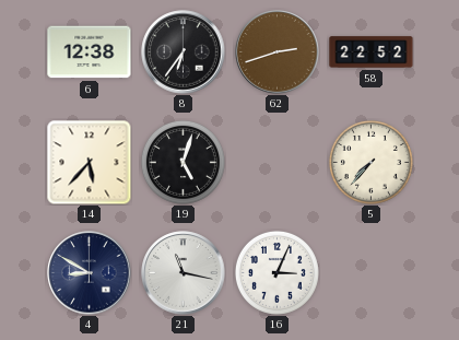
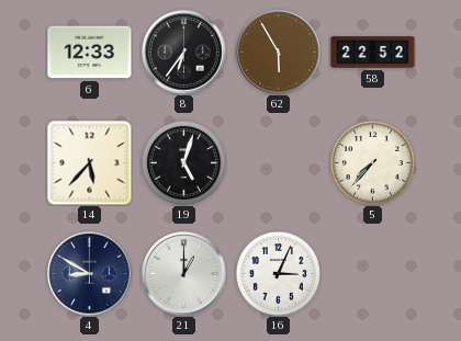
6: 12:38 -> 12:33 (90, 53)
62: 2:42 -> 5:55 (279, 53)
21: 11:17 -> 1:00 (184, 274)
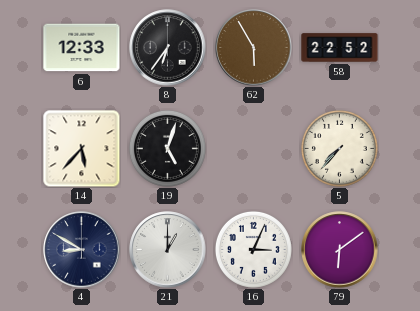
79: none -> 6:09 (340, 250)
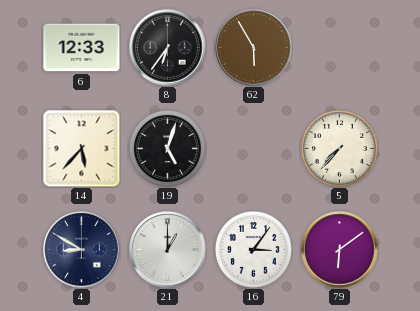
58: 22:52 -> none (340, 48)
16: 3:04 -> 3:06 (253, 249)
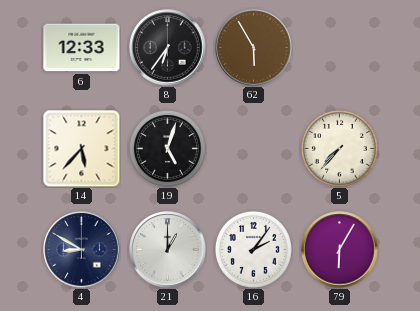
16: 3:06 -> 2:06 (253, 249)
79: 6:09 -> 6:05 (340, 250)
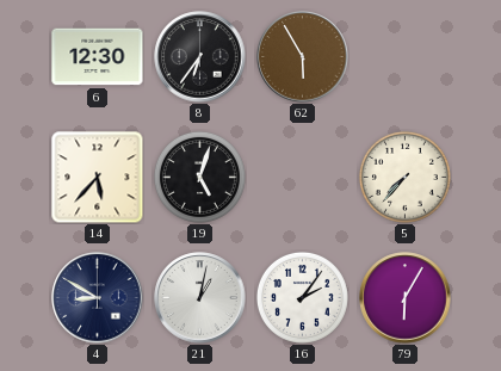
6: 12:33 -> 12:30 (98, 57)
21: 1:00 -> 1:02 (200, 298)
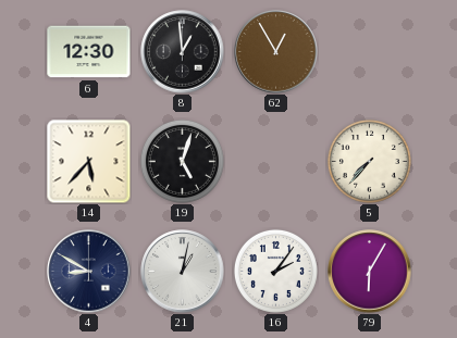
8: 6:36 -> 12:59 (183, 52)
62: 5:55 -> 12:55 (276, 52)
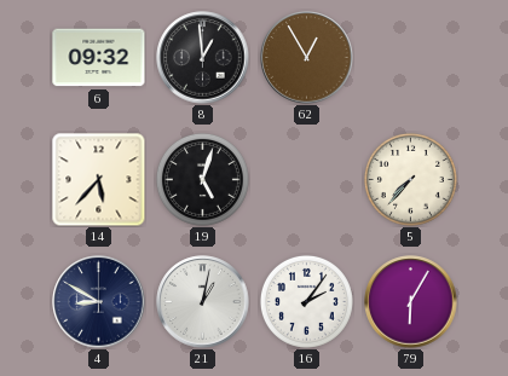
6: 12:30 -> 09:32 (99, 58)
